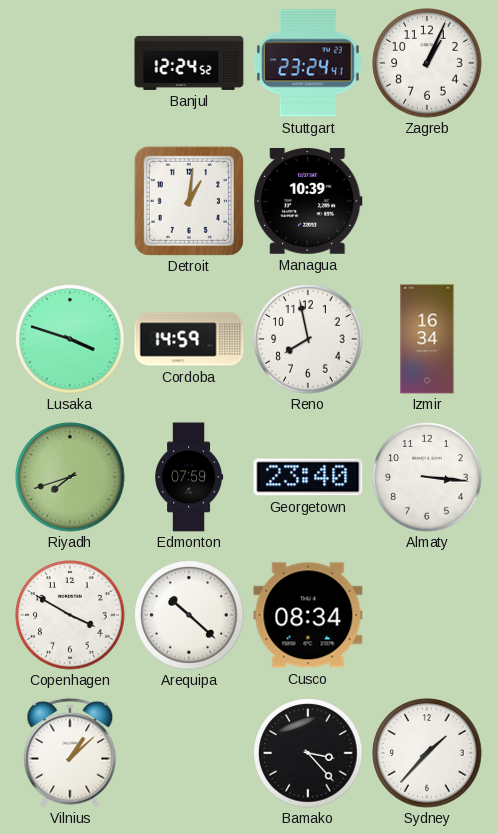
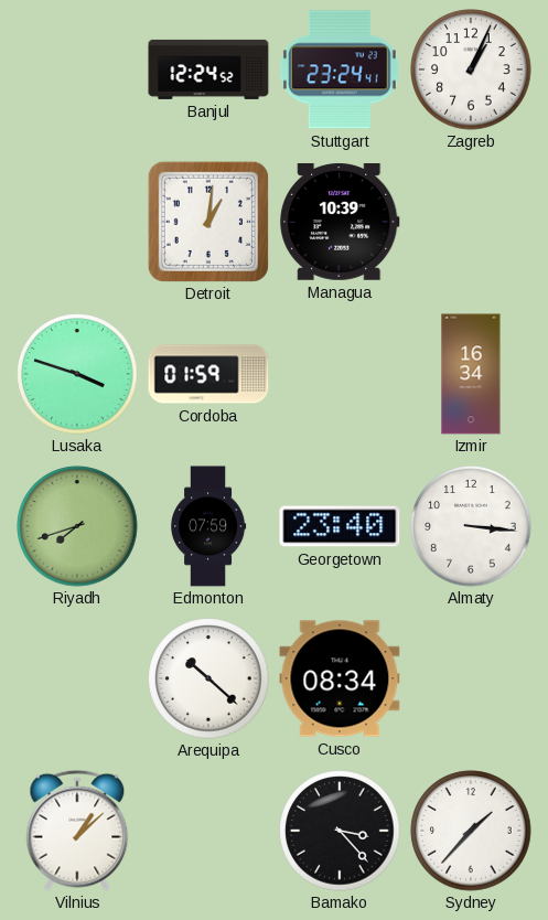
Cordoba: 14:59 -> 01:59 (208, 374)
Reno: 7:58 -> none (308, 339)
Copenhagen: 3:50 -> none (70, 615)
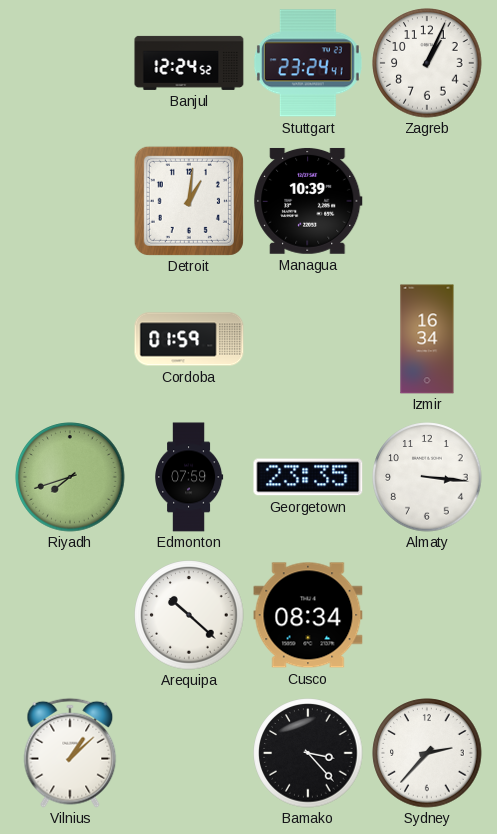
Lusaka: 3:48 -> none (77, 374)
Georgetown: 23:40 -> 23:35 (308, 477)
Sydney: 1:37 -> 2:37 (427, 753)
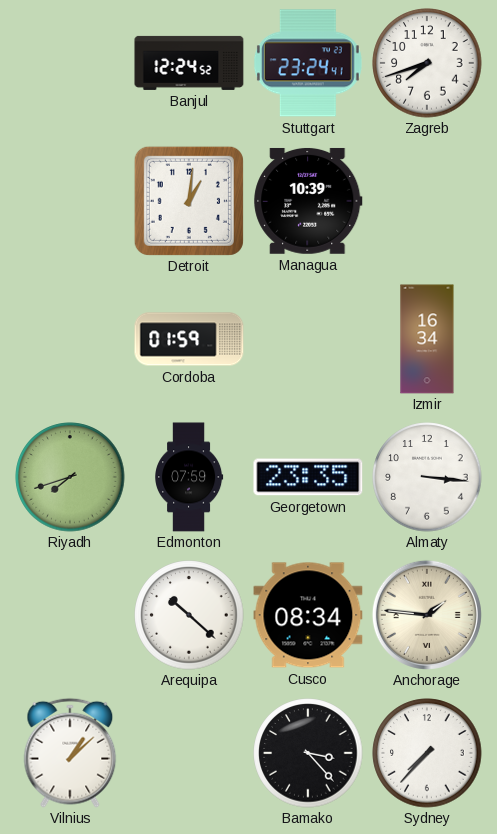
Zagreb: 1:04 -> 7:42 (427, 63)
Anchorage: none -> 1:46 (427, 615)
Sydney: 2:37 -> 7:37 (427, 753)
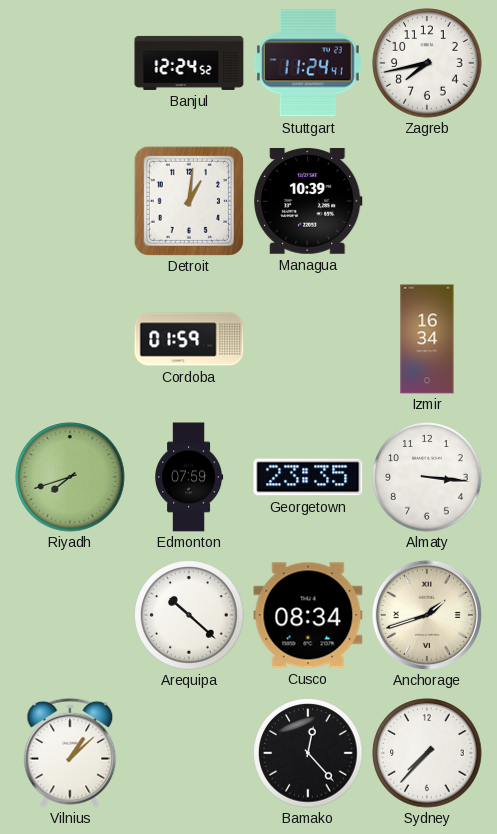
Stuttgart: 23:24 -> 11:24 (308, 63)
Zagreb: 7:42 -> 7:43 (427, 63)
Anchorage: 1:46 -> 1:42 (427, 615)
Bamako: 3:23 -> 12:23 (308, 753)
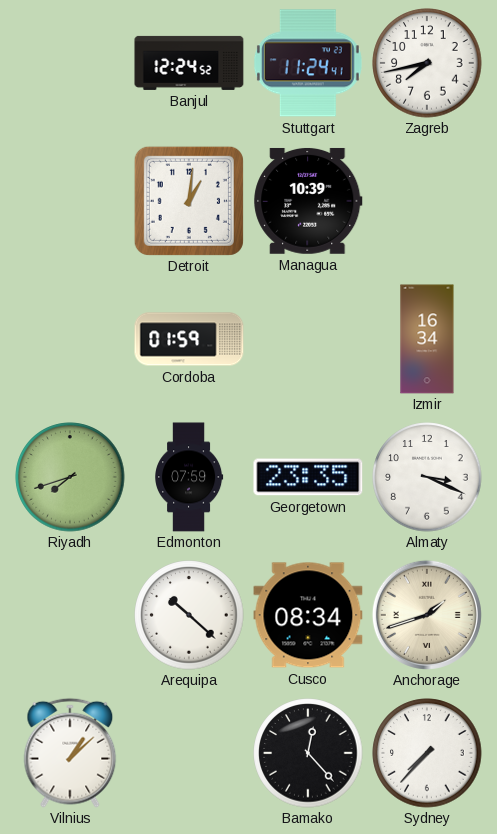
Almaty: 3:16 -> 3:19 (427, 477)
